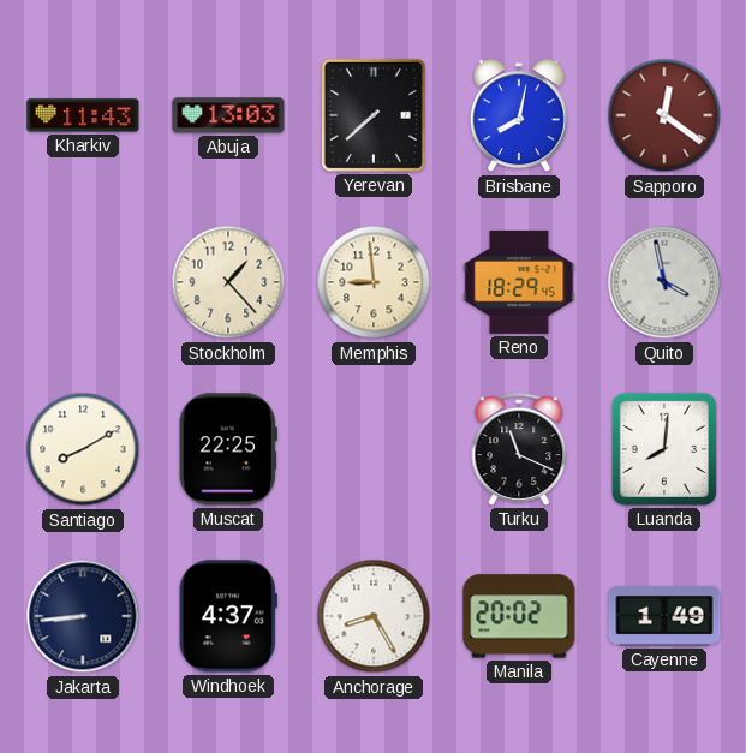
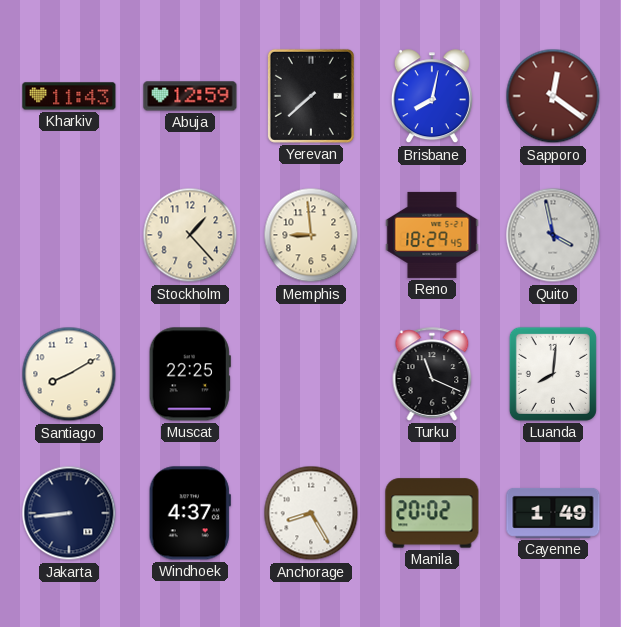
Abuja: 13:03 -> 12:59 (190, 96)
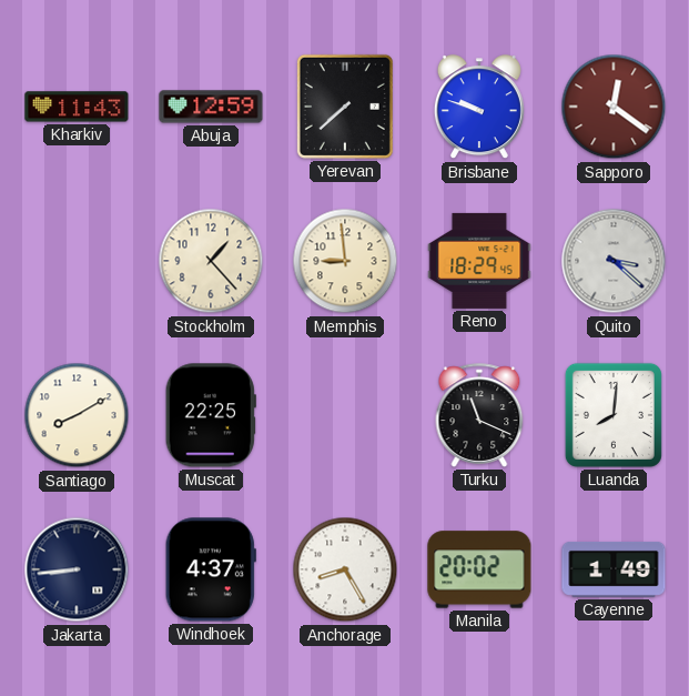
Brisbane: 8:02 -> 9:48 (479, 108)
Quito: 3:58 -> 3:22 (614, 261)
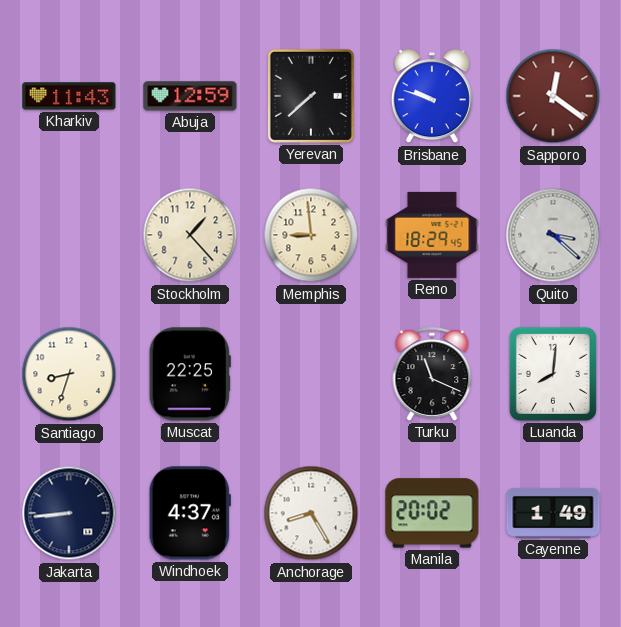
Santiago: 8:10 -> 8:33 (69, 374)
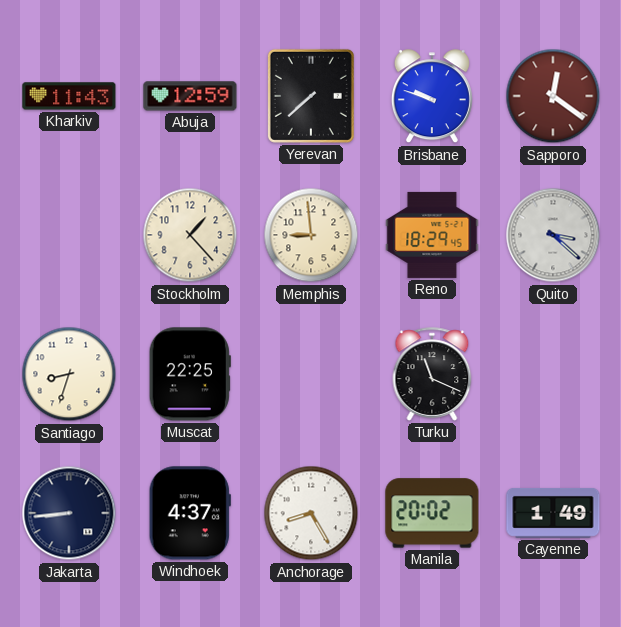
Luanda: 8:01 -> none (553, 374)
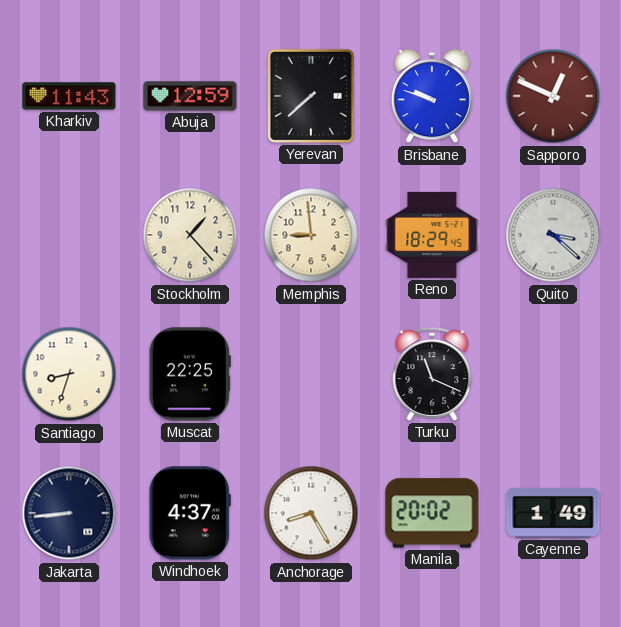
Sapporo: 12:21 -> 12:49 (553, 96)
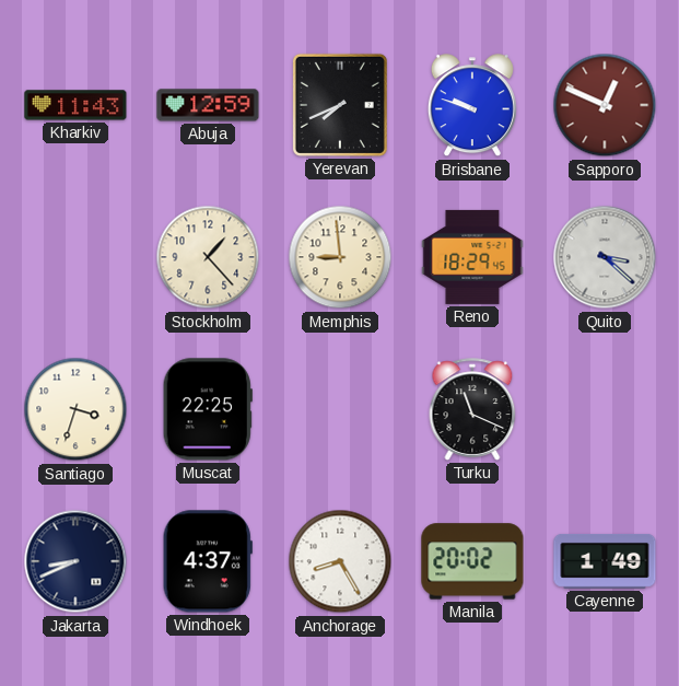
Yerevan: 7:38 -> 7:41 (340, 105)
Santiago: 8:33 -> 3:33 (75, 409)
Jakarta: 8:44 -> 8:41 (75, 561)
